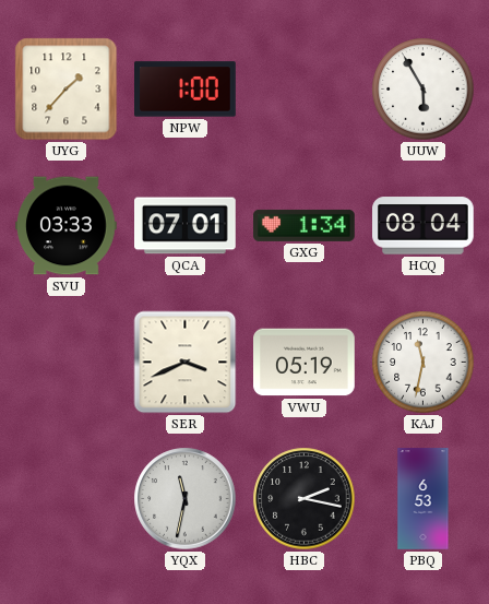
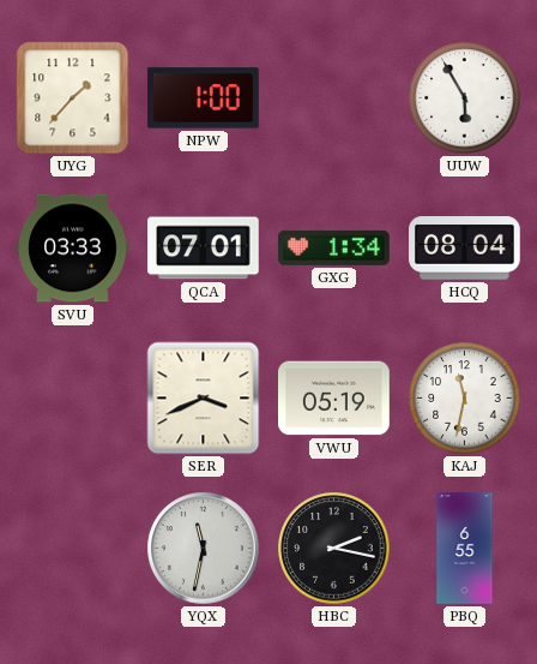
PBQ: 6:53 -> 6:55 (465, 549)
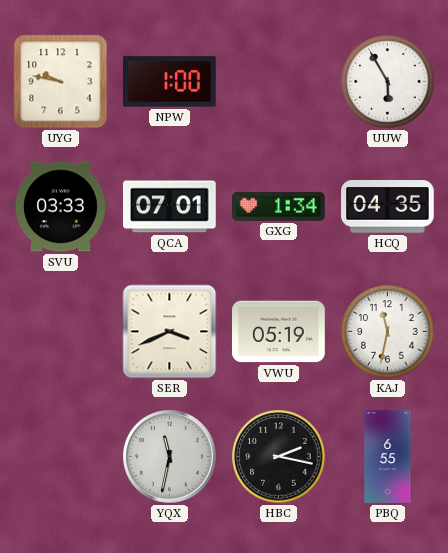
UYG: 1:37 -> 9:47 (61, 82)
HCQ: 08:04 -> 04:35 (388, 207)
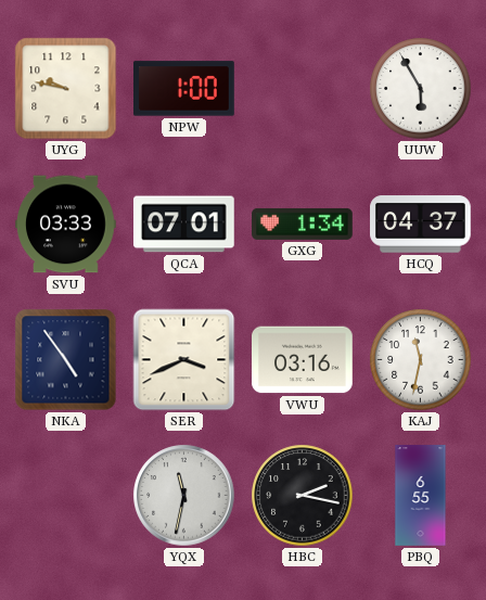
HCQ: 04:35 -> 04:37 (421, 225)
NKA: none -> 4:54 (66, 360)
VWU: 05:19 -> 03:16 (303, 360)
